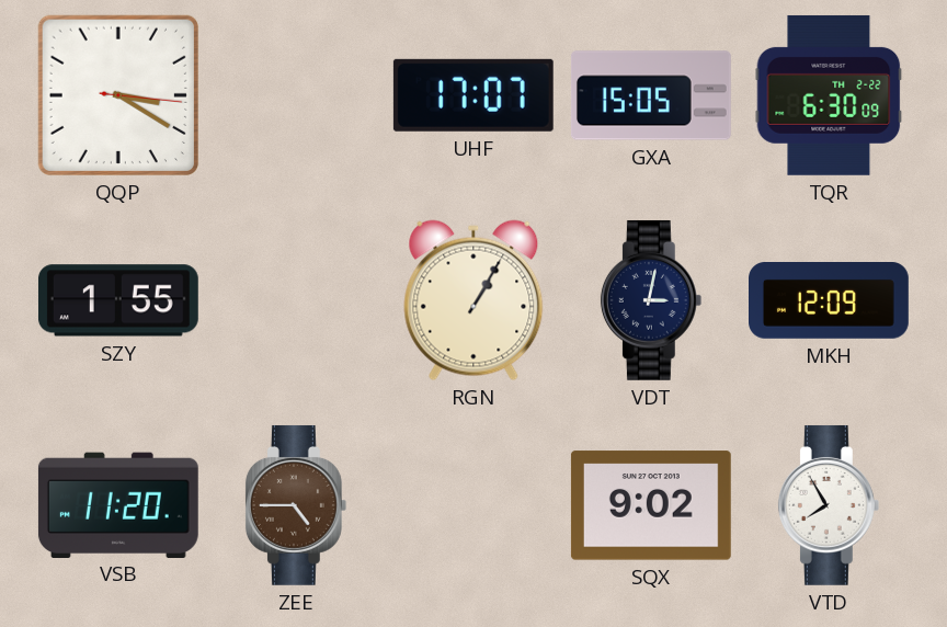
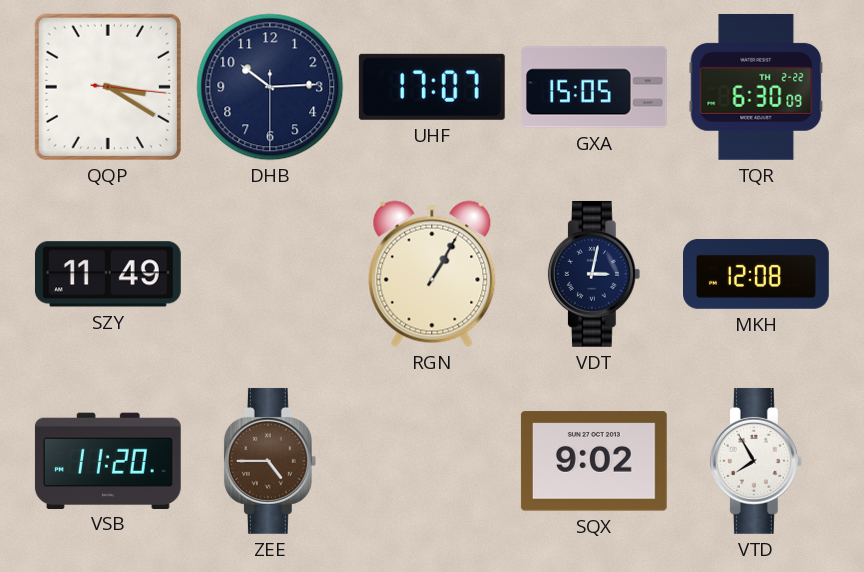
DHB: none -> 10:14 (270, 87)
SZY: 1:55 -> 11:49 (108, 274)
MKH: 12:09 -> 12:08 (757, 275)
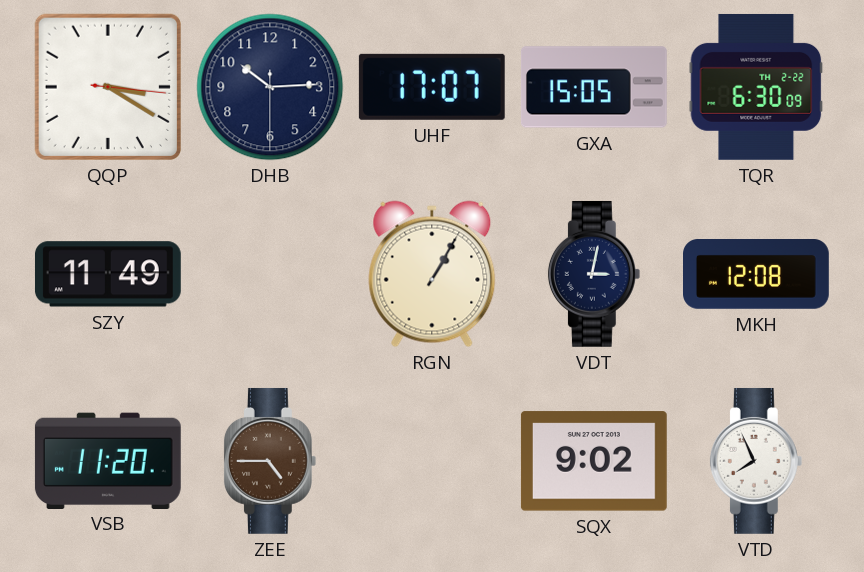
VTD: 7:55 -> 7:56 (756, 461)
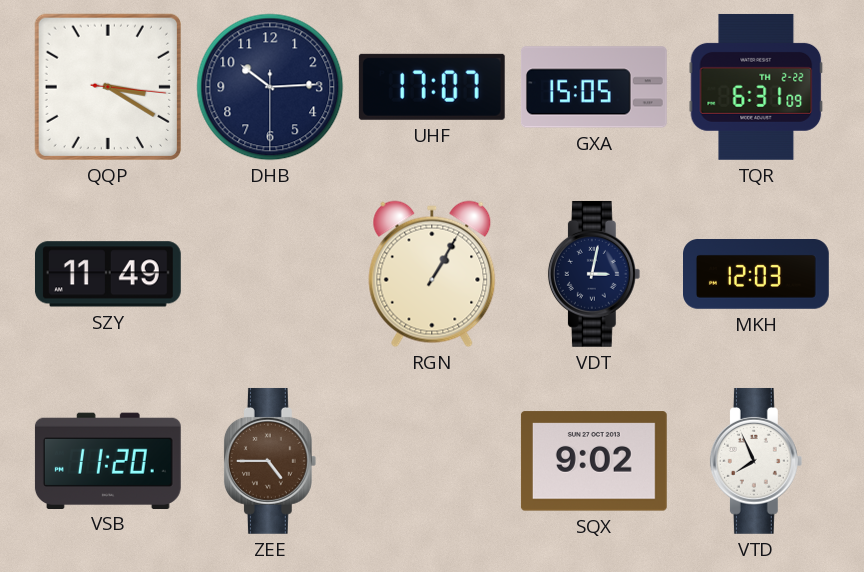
TQR: 6:30 -> 6:31 (756, 87)
MKH: 12:08 -> 12:03 (757, 275)
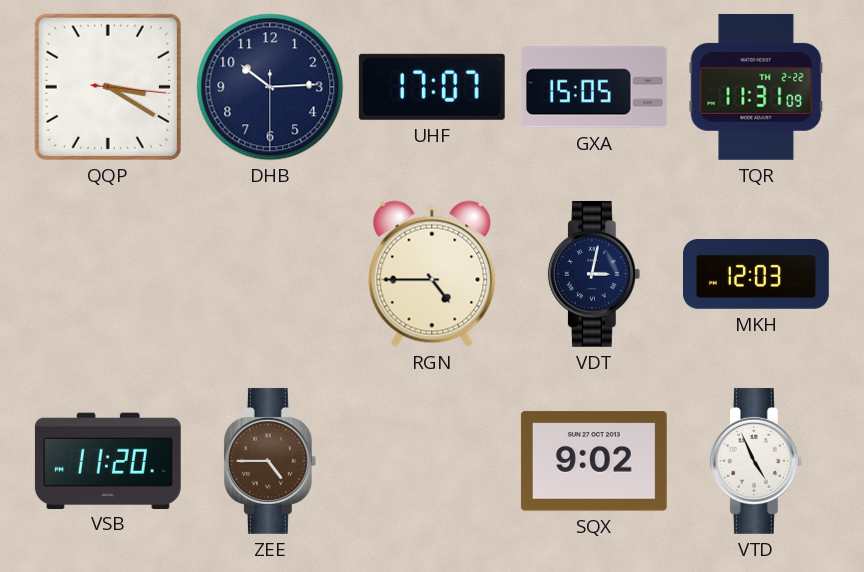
TQR: 6:31 -> 11:31 (756, 87)
SZY: 11:49 -> none (108, 274)
RGN: 1:05 -> 4:45 (432, 274)
VTD: 7:56 -> 4:56 (756, 461)
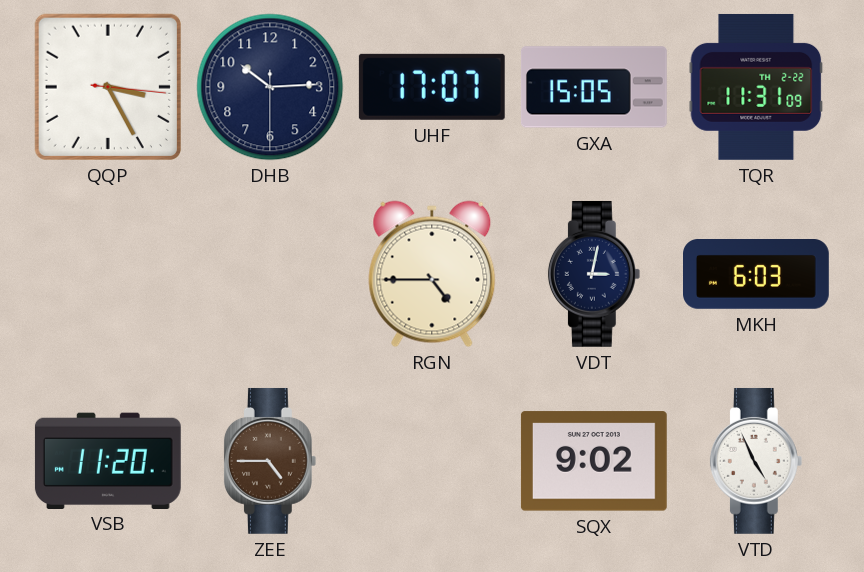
QQP: 3:20 -> 3:25 (108, 87)
MKH: 12:03 -> 6:03 (757, 275)
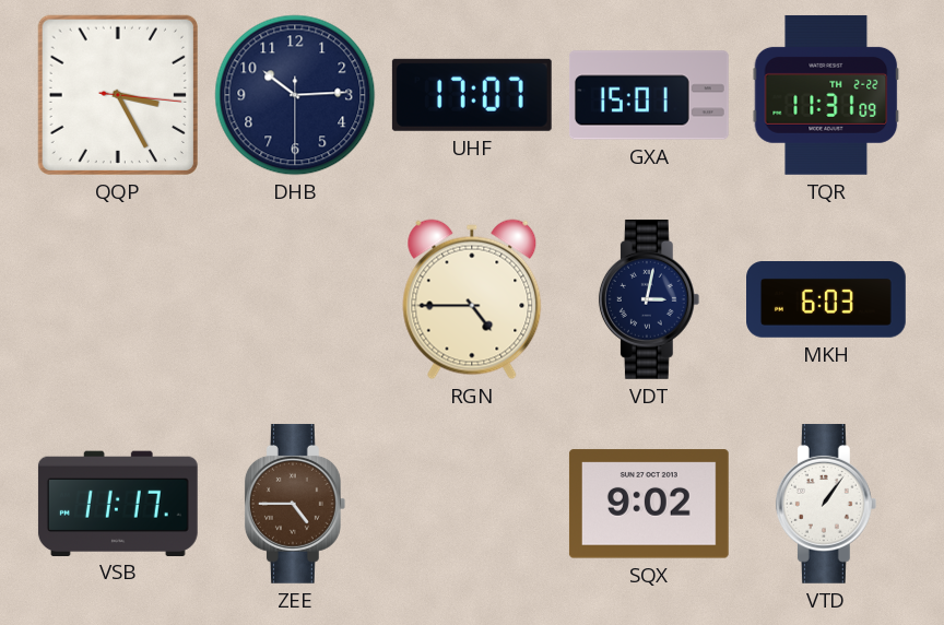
GXA: 15:05 -> 15:01 (649, 95)
VSB: 11:20 -> 11:17 (118, 503)
VTD: 4:56 -> 1:06 (826, 504)
